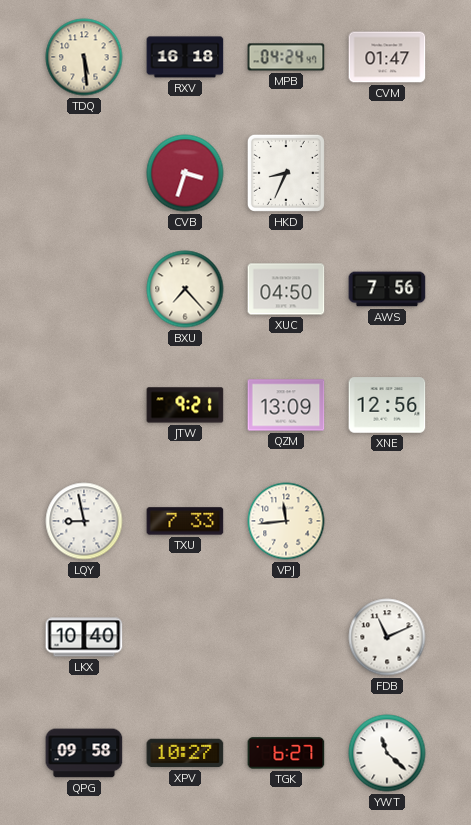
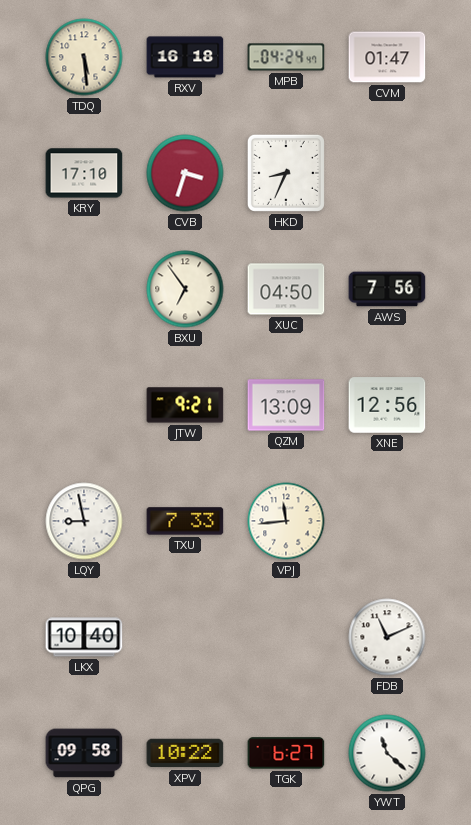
KRY: none -> 17:10 (84, 173)
BXU: 7:23 -> 6:54 (185, 289)
XPV: 10:27 -> 10:22 (185, 753)
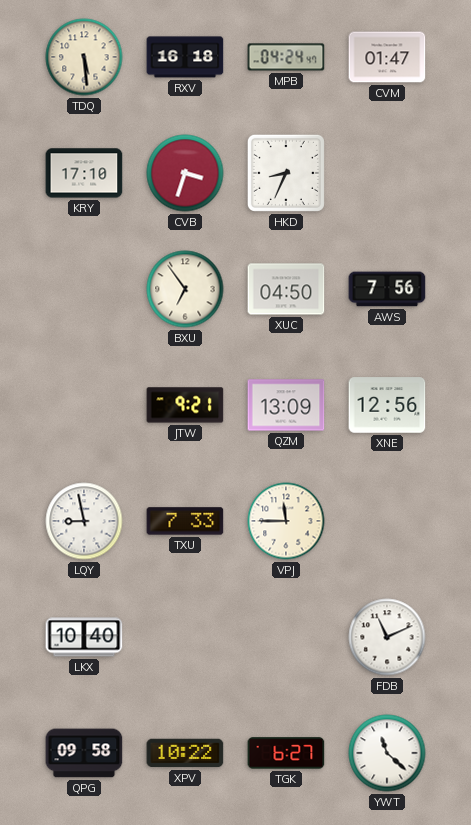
VPJ: 11:44 -> 11:45 (286, 521)
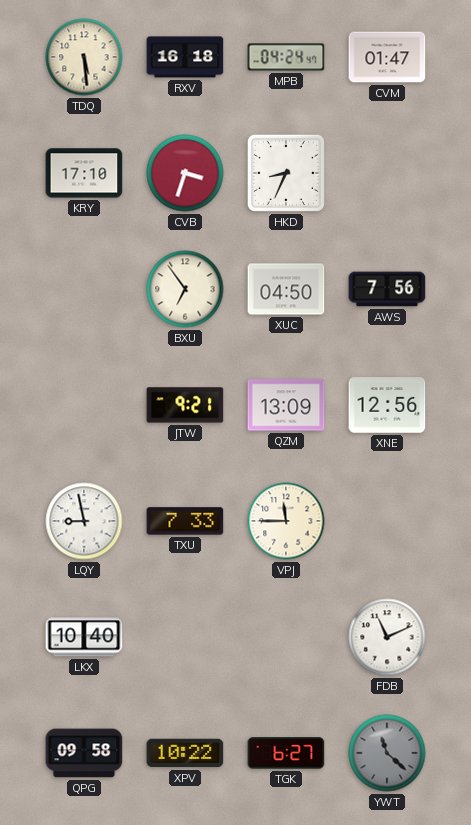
YWT dial: white -> grey (387, 753)
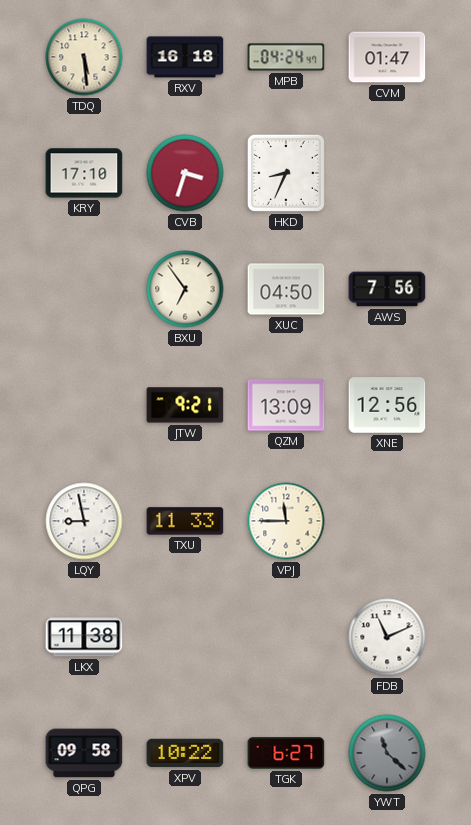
TXU: 7:33 -> 11:33 (185, 521)
LKX: 10:40 -> 11:38 (84, 637)
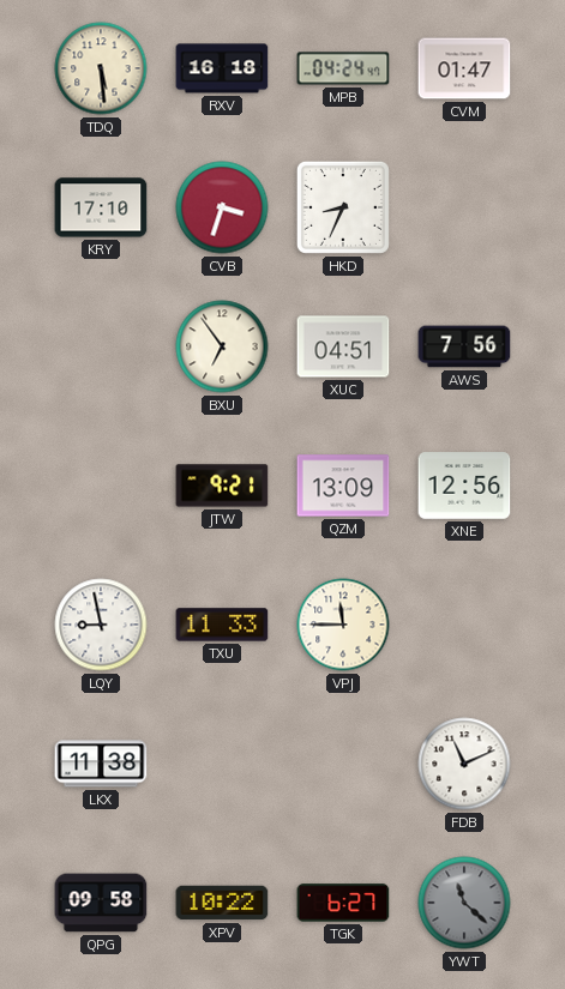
XUC: 04:50 -> 04:51 (343, 346)
